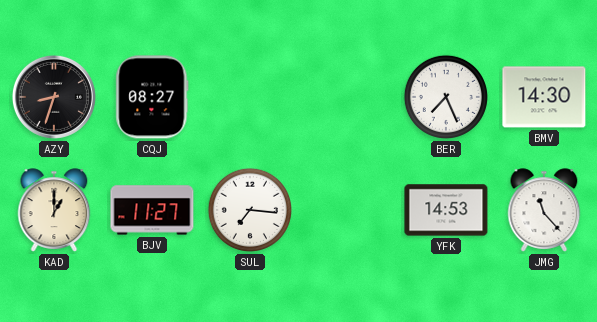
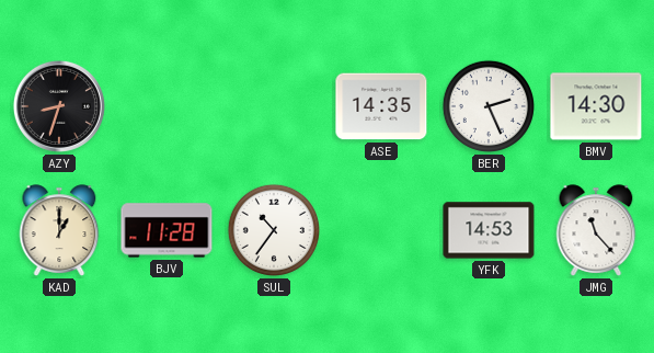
CQJ: 08:27 -> none (152, 97)
ASE: none -> 14:35 (381, 106)
BER: 7:26 -> 2:26 (489, 106)
BJV: 11:27 -> 11:28 (167, 230)
SUL: 7:16 -> 10:36 (274, 230)
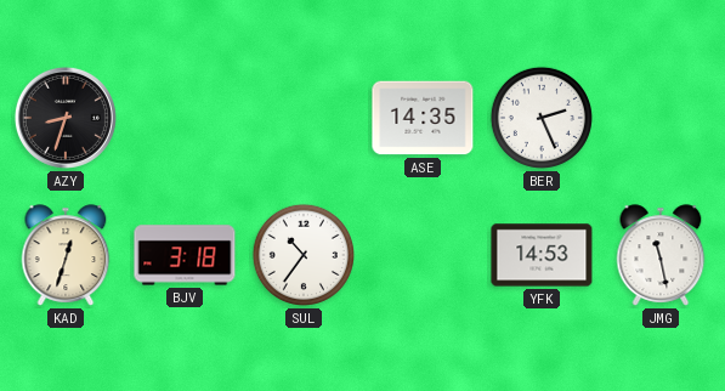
BMV: 14:30 -> none (596, 106)
KAD: 1:00 -> 12:33 (66, 255)
BJV: 11:28 -> 3:18 (185, 255)
JMG: 11:23 -> 11:28 (661, 255)
